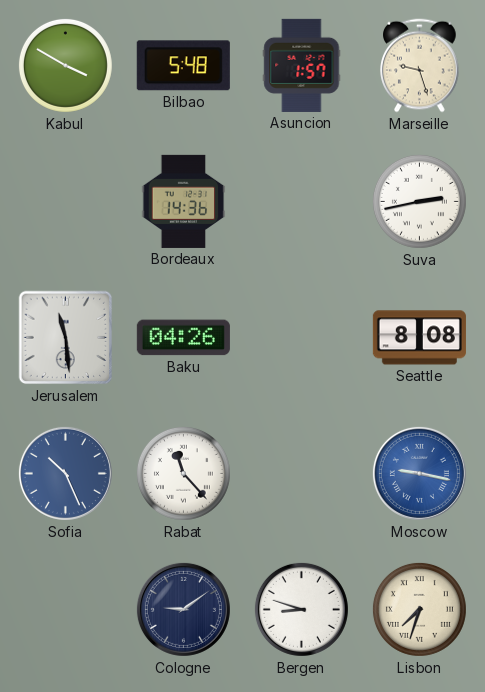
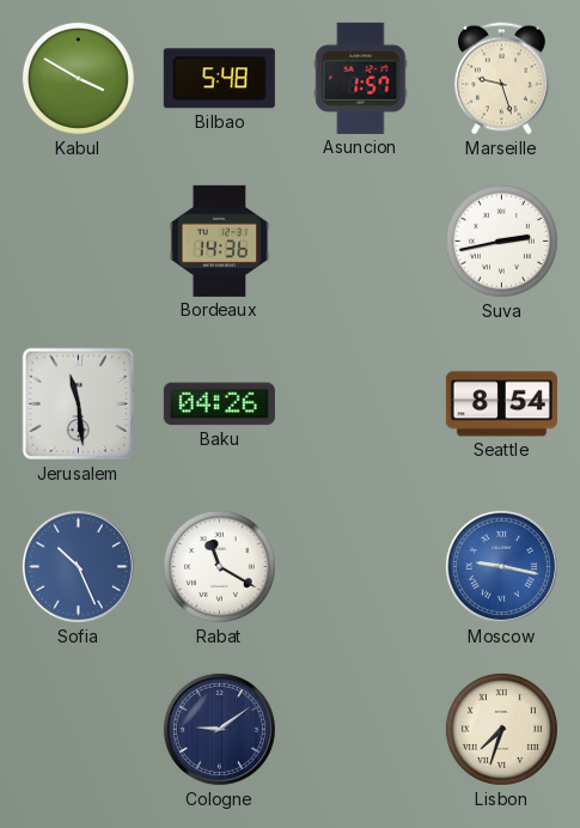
Seattle: 8:08 -> 8:54 (501, 404)
Rabat: 11:23 -> 11:20 (219, 566)
Bergen: 8:48 -> none (301, 609)
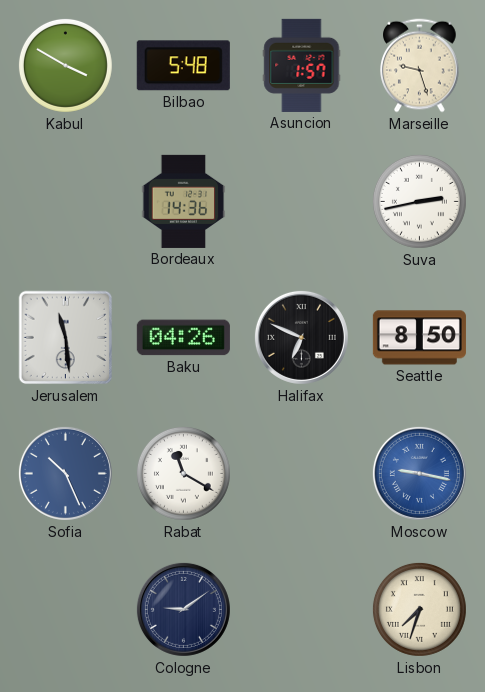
Halifax: none -> 6:49 (301, 337)
Seattle: 8:54 -> 8:50 (419, 338)
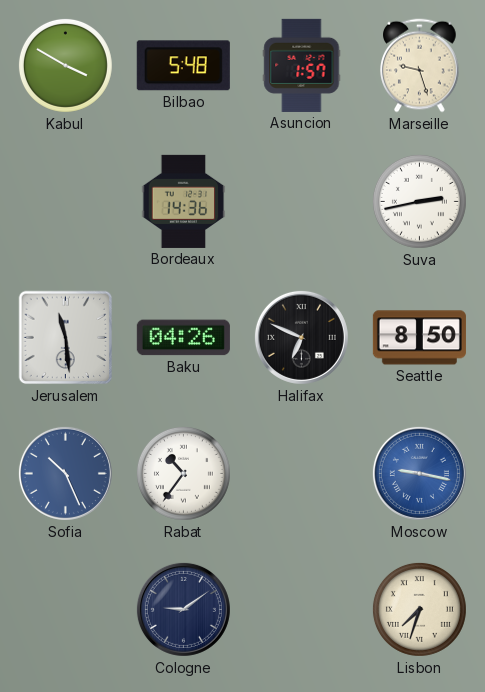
Rabat: 11:20 -> 10:36 (183, 473)
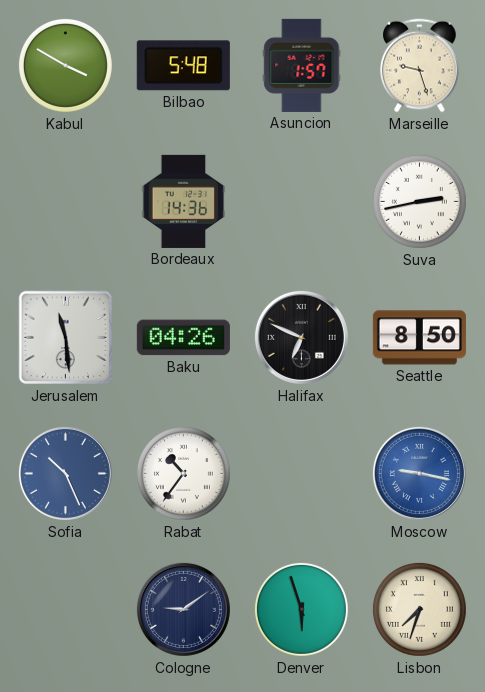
Denver: none -> 5:57 (301, 609)
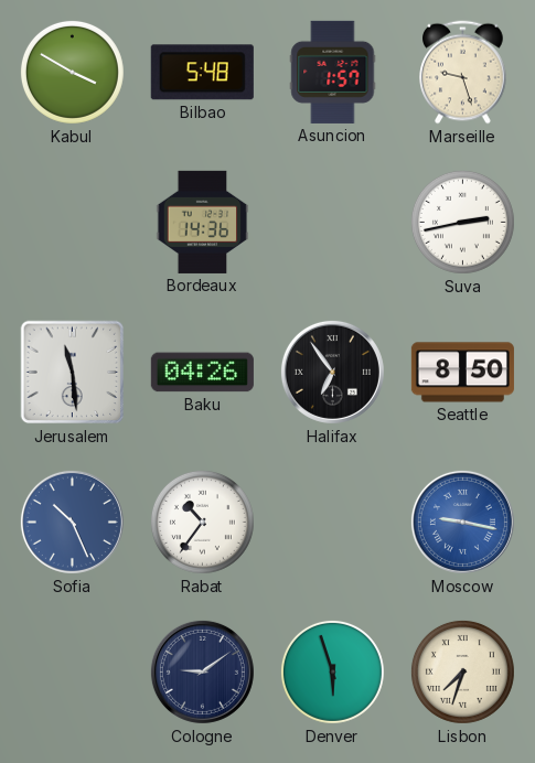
Halifax: 6:49 -> 6:54 (332, 372)
